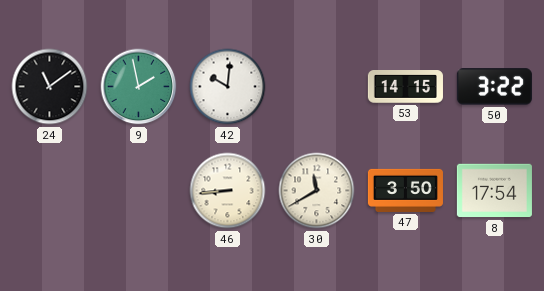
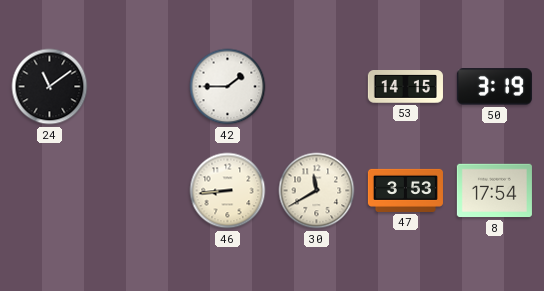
9: 1:58 -> none (139, 87)
42: 10:01 -> 1:45 (228, 87)
50: 3:22 -> 3:19 (494, 87)
47: 3:50 -> 3:53 (405, 190)
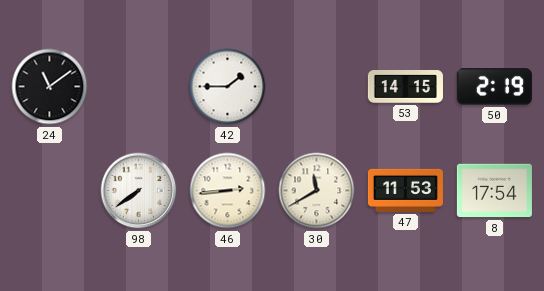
50: 3:19 -> 2:19 (494, 87)
98: none -> 7:39 (139, 191)
46: 8:44 -> 2:44 (228, 191)
47: 3:53 -> 11:53 (405, 190)
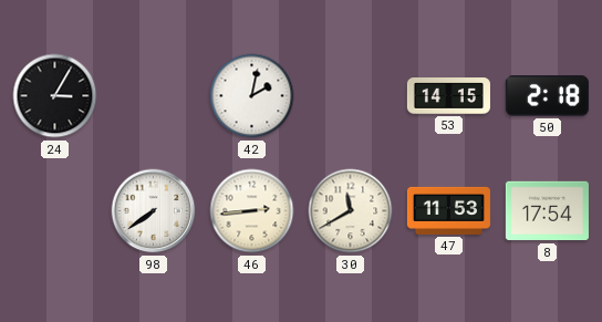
24: 11:09 -> 3:05 (55, 96)
42: 1:45 -> 2:02 (252, 96)
50: 2:19 -> 2:18 (547, 96)
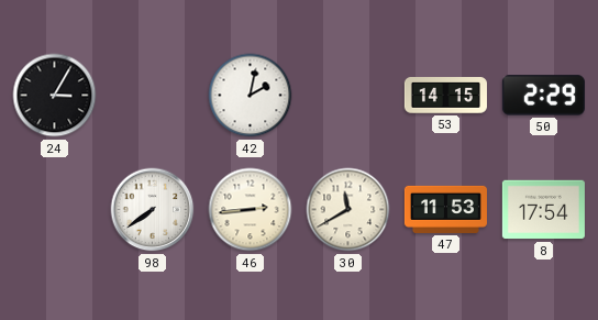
50: 2:18 -> 2:29 (543, 96)
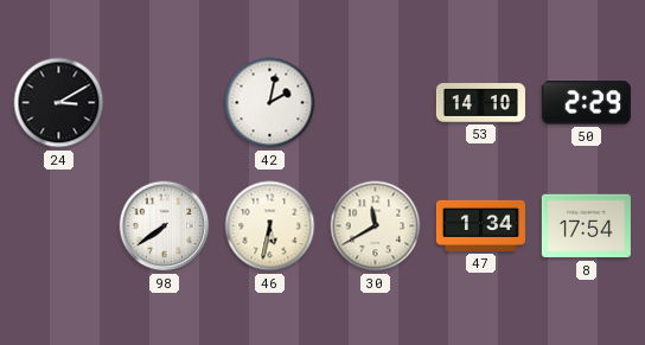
24: 3:05 -> 3:10 (59, 103)
53: 14:15 -> 14:10 (480, 103)
46: 2:44 -> 5:32 (270, 226)
47: 11:53 -> 1:34 (480, 225)
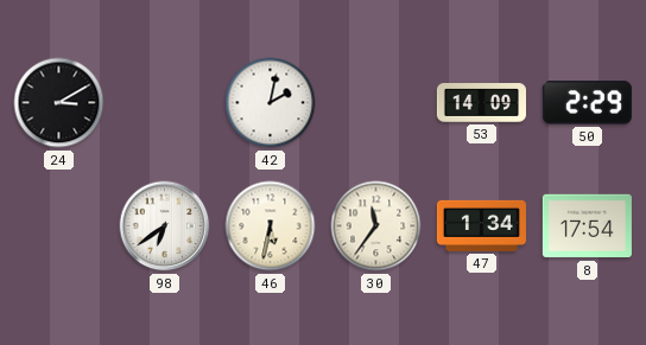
53: 14:10 -> 14:09 (481, 103)
98: 7:39 -> 6:39 (165, 226)
30: 11:40 -> 11:36 (376, 226)
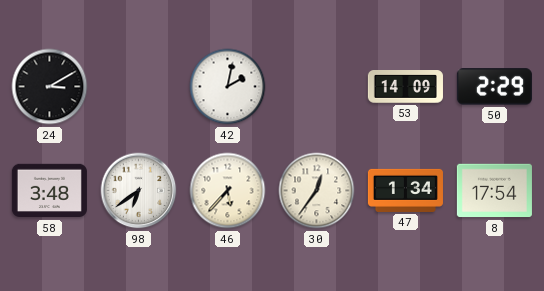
58: none -> 3:48 (49, 191)
46: 5:32 -> 5:37 (228, 191)
30: 11:36 -> 12:36 (317, 191)
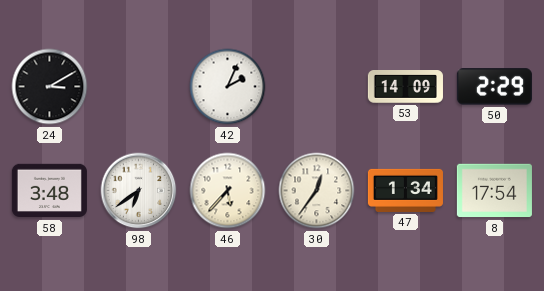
42: 2:02 -> 2:04 (228, 87)
